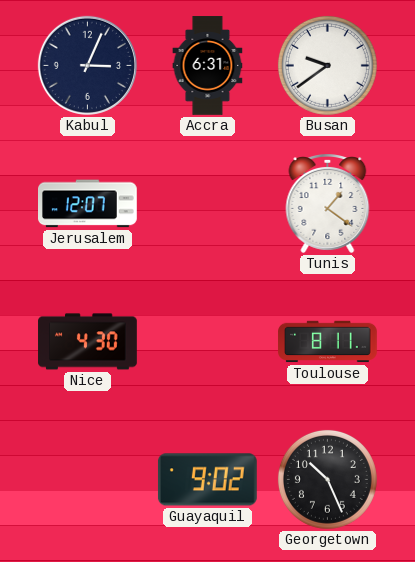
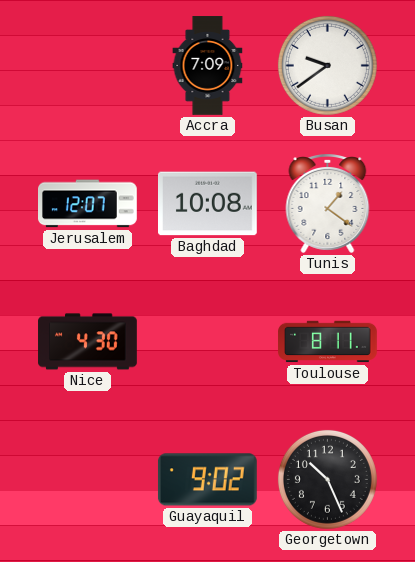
Kabul: 3:04 -> none (87, 65)
Accra: 6:31 -> 7:09 (208, 66)
Baghdad: none -> 10:08 (208, 204)
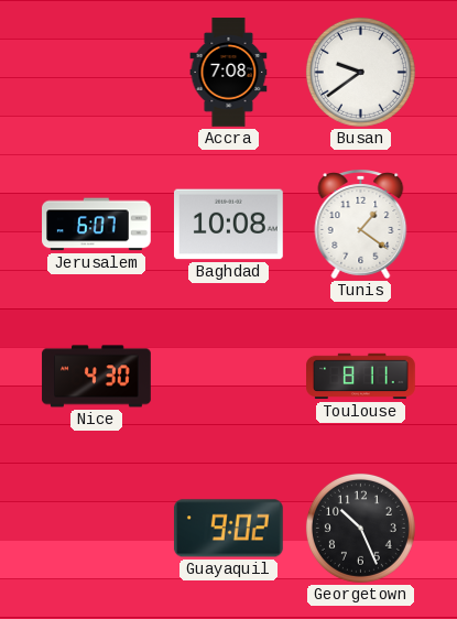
Accra: 7:09 -> 7:08 (229, 73)
Jerusalem: 12:07 -> 6:07 (97, 225)
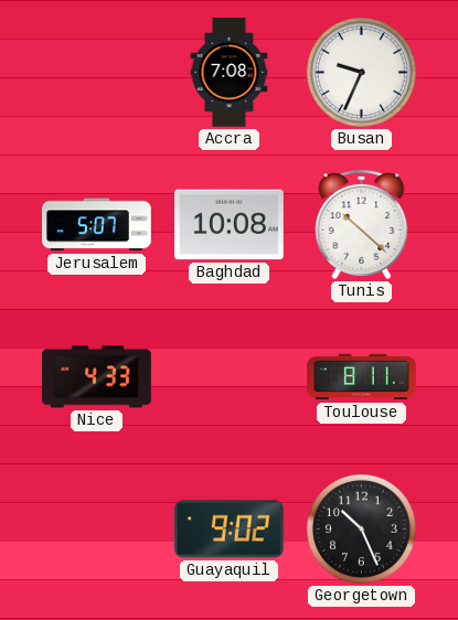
Busan: 9:39 -> 9:34 (361, 72)
Jerusalem: 6:07 -> 5:07 (97, 225)
Tunis: 1:21 -> 10:22 (362, 225)
Nice: 4:30 -> 4:33 (97, 377)
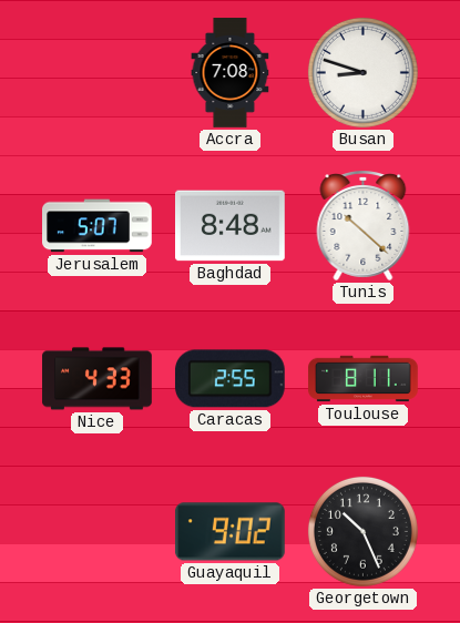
Busan: 9:34 -> 8:48 (362, 72)
Baghdad: 10:08 -> 8:48 (231, 226)
Caracas: none -> 2:55 (229, 379)
